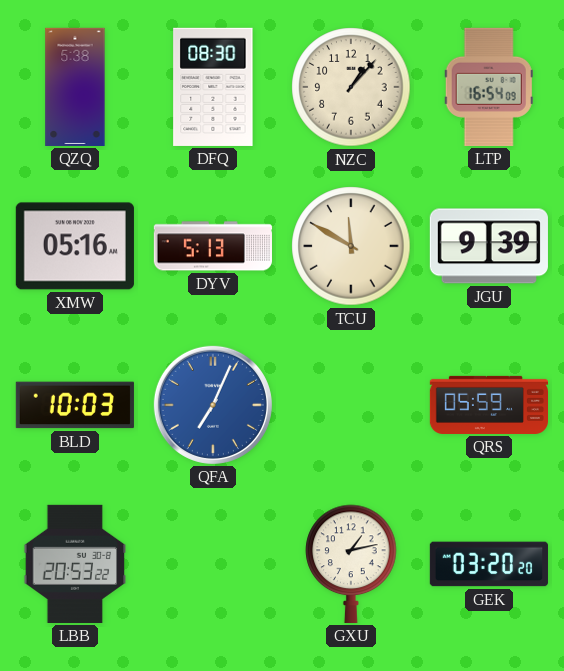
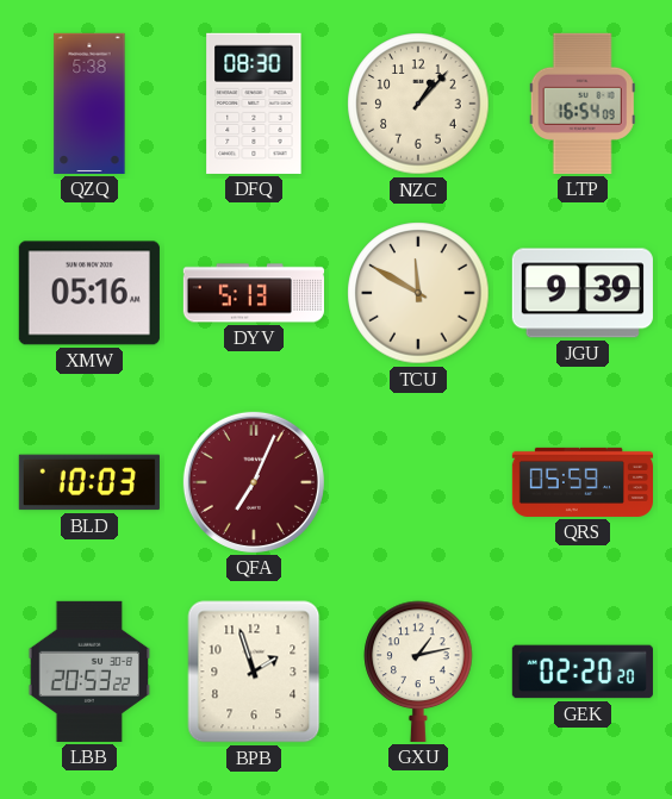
QFA dial: blue -> burgundy (254, 482)
BPB: none -> 1:57 (254, 672)
GEK: 03:20 -> 02:20 (583, 672)
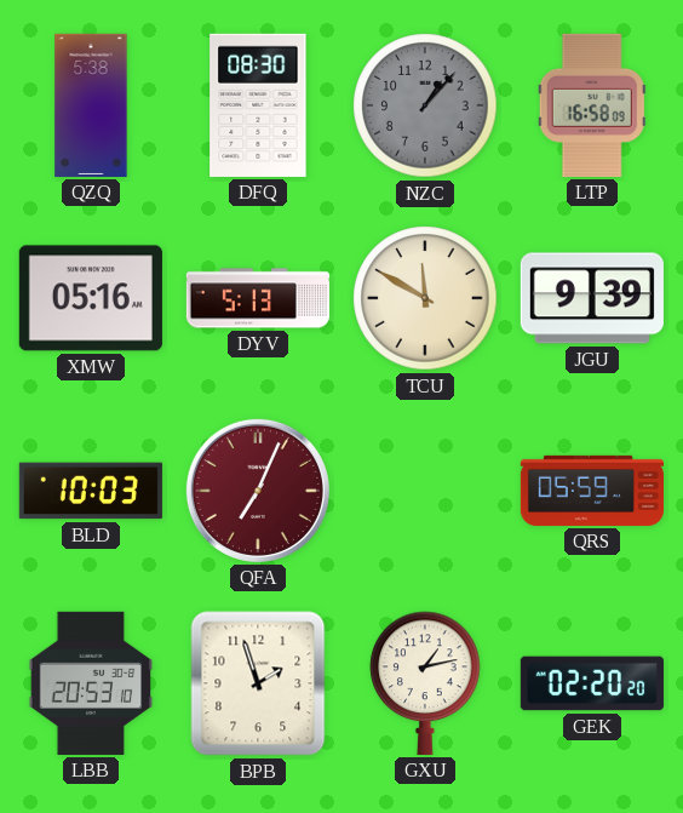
NZC dial: cream -> grey (425, 105)
LTP: 16:54 -> 16:58 (592, 105)
LBB: 20:53:22 -> 20:53:10 (91, 683)
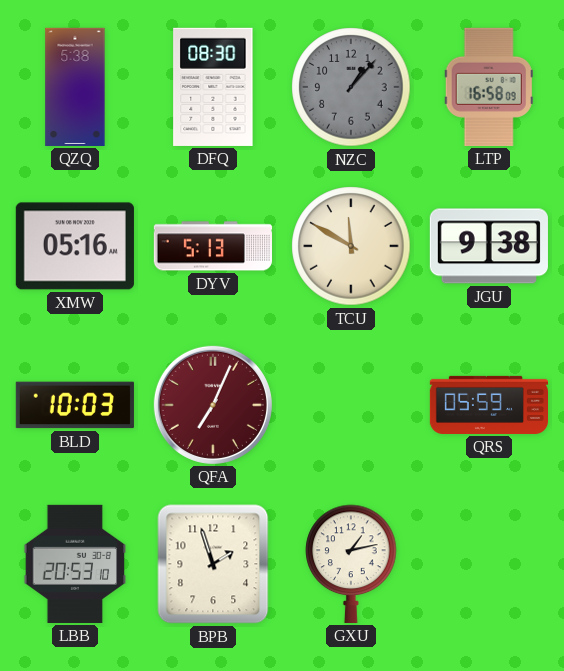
JGU: 9:39 -> 9:38 (489, 246)
GEK: 02:20 -> none (592, 683)
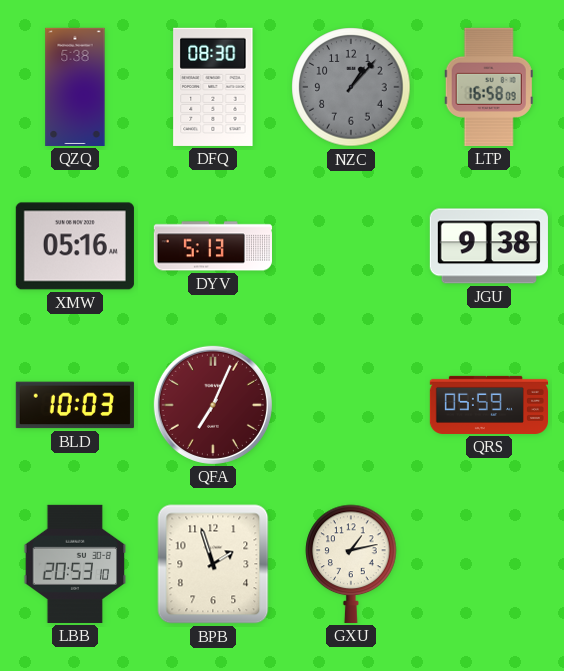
TCU: 11:50 -> none (351, 246)
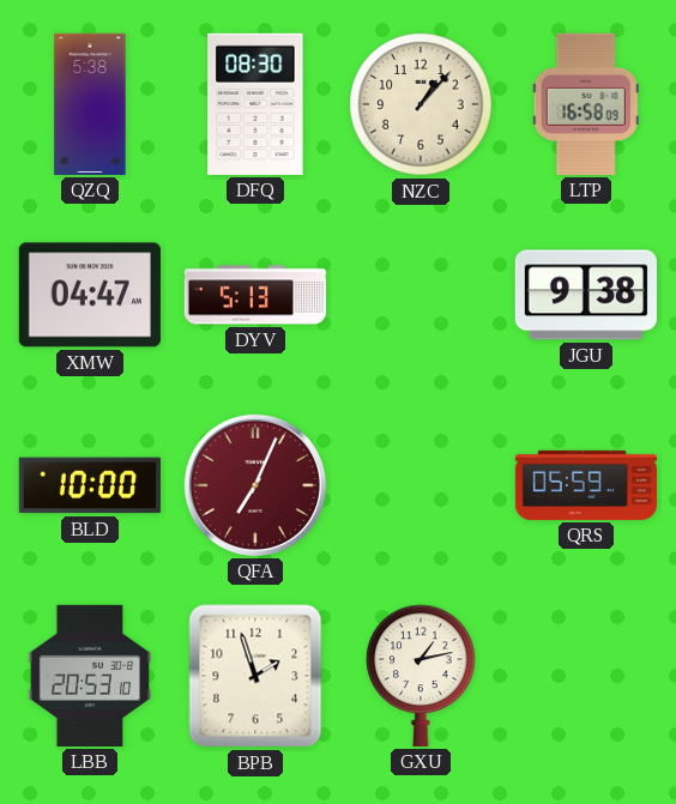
NZC dial: grey -> cream (421, 104)
XMW: 05:16 -> 04:47 (90, 295)
BLD: 10:03 -> 10:00 (90, 485)
